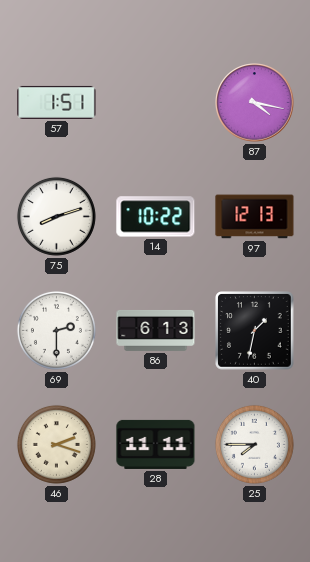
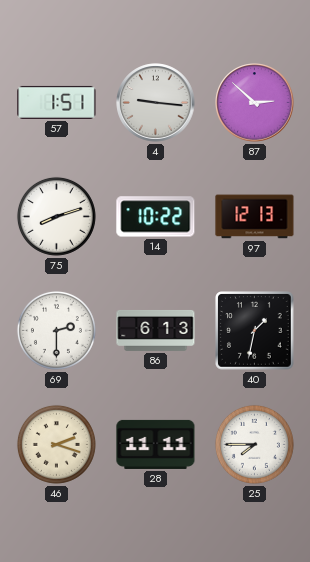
4: none -> 9:16 (156, 103)
87: 4:17 -> 2:52 (255, 103)
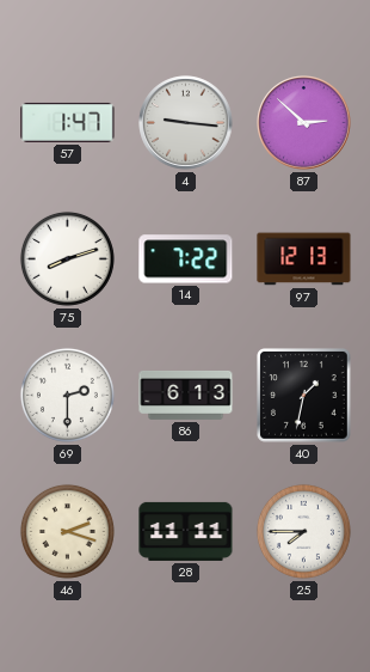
57: 1:51 -> 1:47 (68, 122)
14: 10:22 -> 7:22 (186, 259)
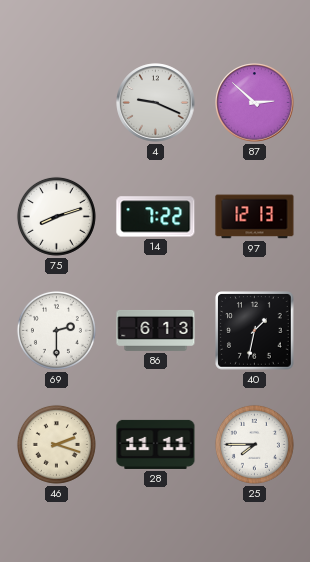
57: 1:47 -> none (68, 122)
4: 9:16 -> 9:19 (156, 103)
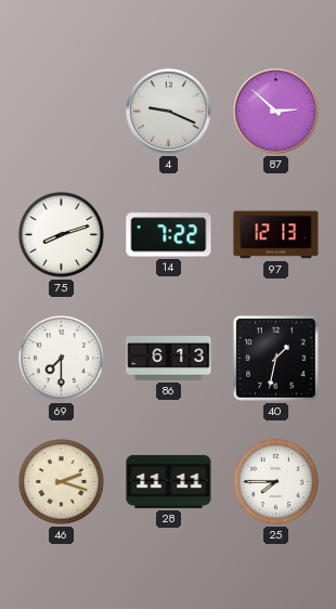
69: 2:30 -> 7:30 (61, 358)
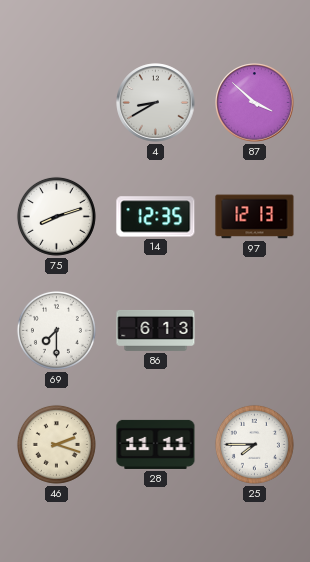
4: 9:19 -> 8:40 (156, 103)
87: 2:52 -> 3:52 (255, 103)
14: 7:22 -> 12:35 (156, 217)
40: 1:32 -> none (276, 359)
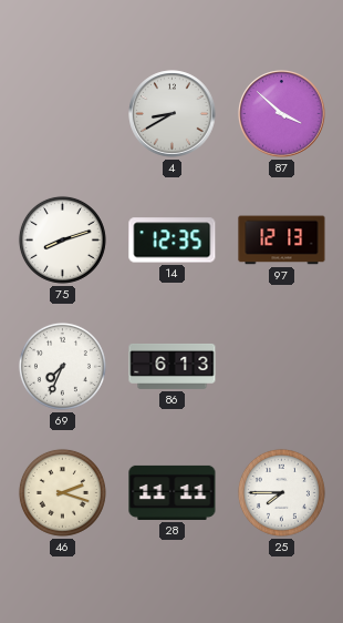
69: 7:30 -> 7:34 (62, 366)
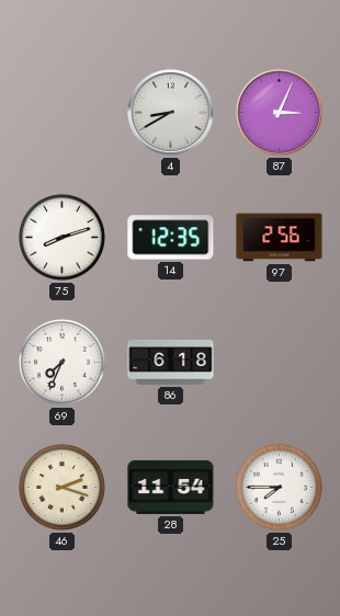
87: 3:52 -> 3:04 (280, 113)
97: 12:13 -> 2:56 (280, 238)
86: 6:13 -> 6:18 (171, 362)
28: 11:11 -> 11:54 (171, 487)
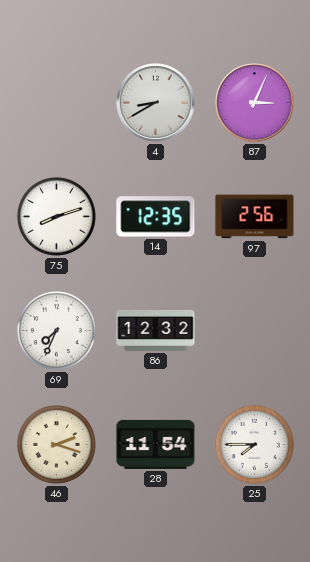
86: 6:18 -> 12:32 (156, 330)
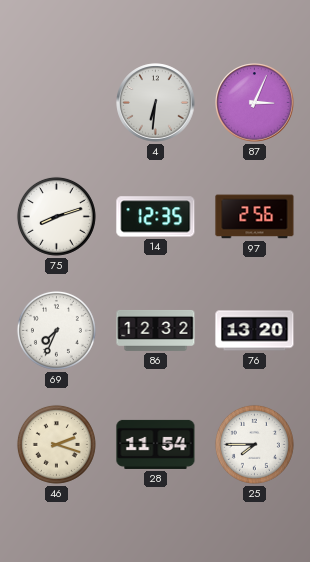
4: 8:40 -> 6:31 (156, 103)
76: none -> 13:20 (255, 331)
